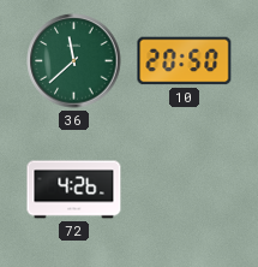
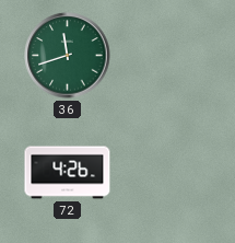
36: 11:38 -> 11:42 (68, 56)
10: 20:50 -> none (185, 61)
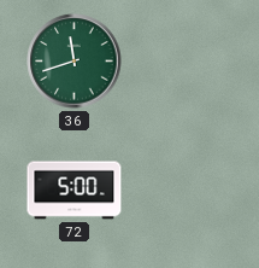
72: 4:26 -> 5:00 (75, 191)
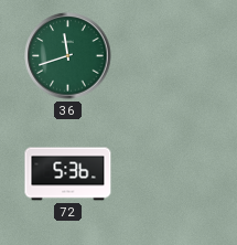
72: 5:00 -> 5:36 (68, 174)
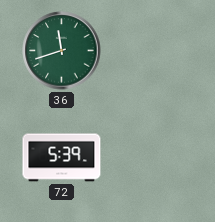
72: 5:36 -> 5:39 (62, 158)
